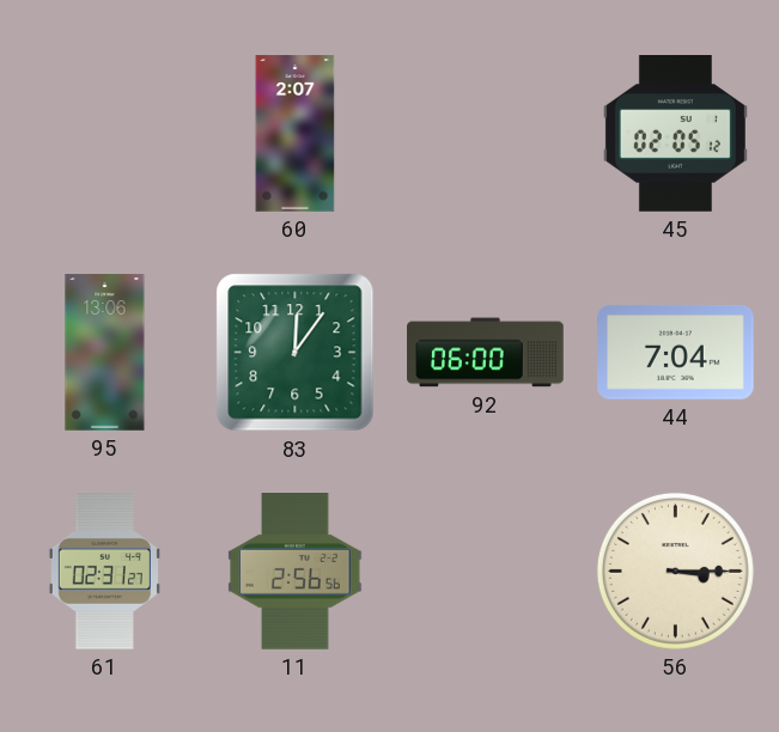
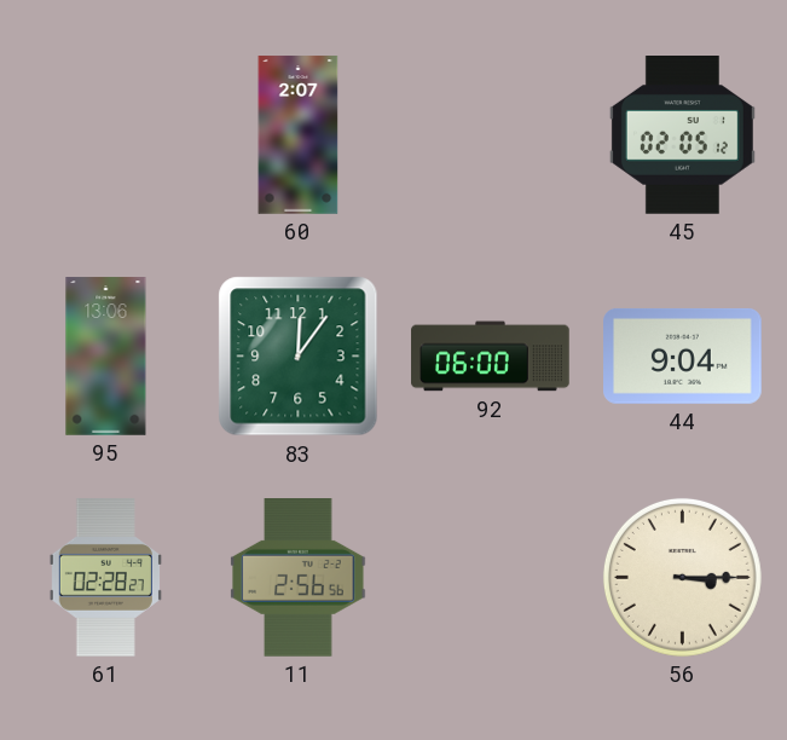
44: 7:04 -> 9:04 (683, 357)
61: 02:31 -> 02:28 (105, 578)
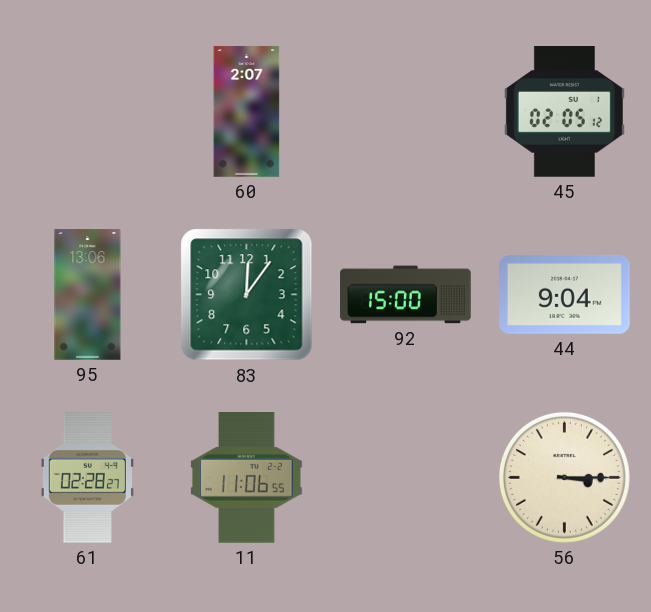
92: 06:00 -> 15:00 (406, 295)
11: 2:56 -> 11:06 (247, 478)
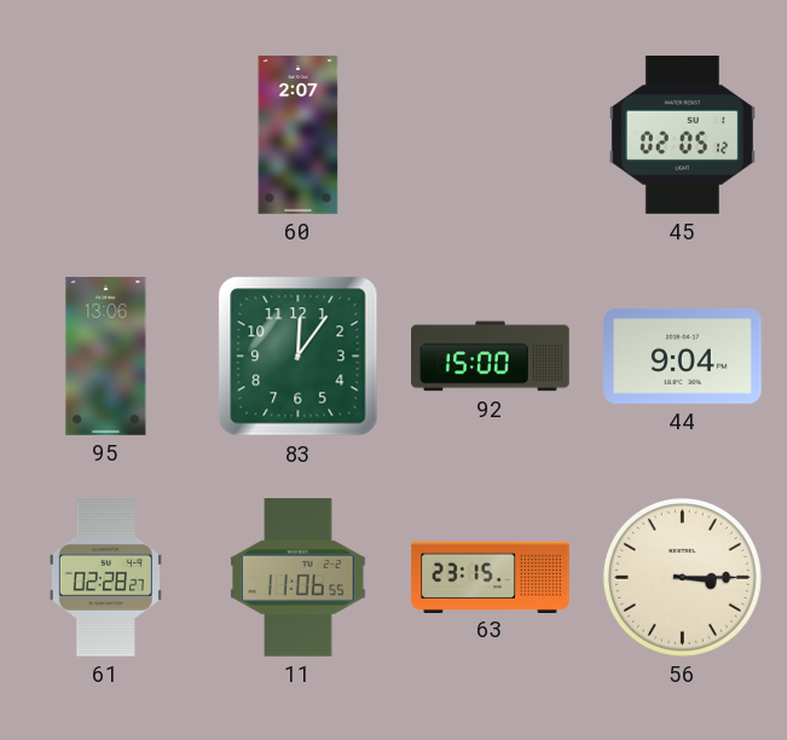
63: none -> 23:15 (491, 577)
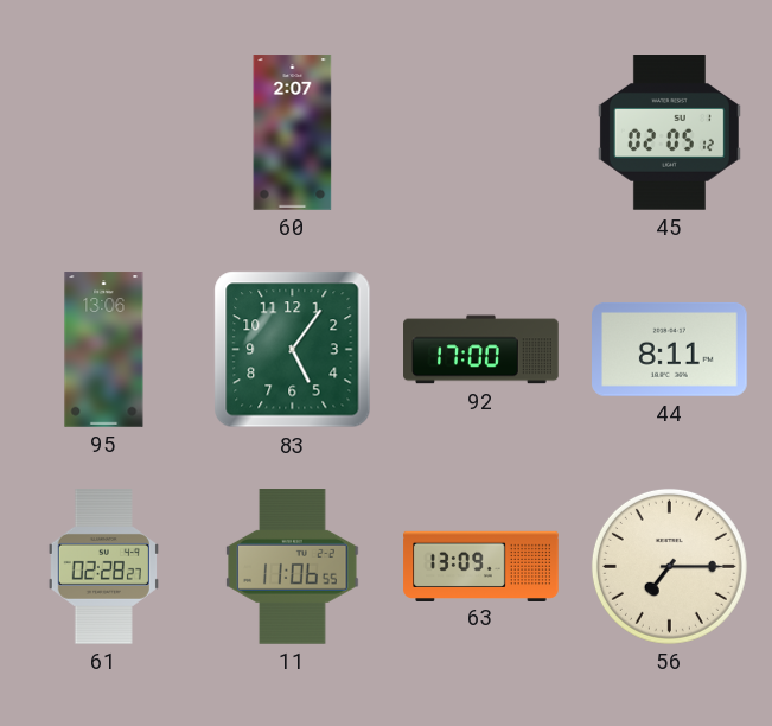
83: 12:06 -> 5:06 (293, 350)
92: 15:00 -> 17:00 (481, 350)
44: 9:04 -> 8:11 (670, 350)
63: 23:15 -> 13:09 (481, 566)
56: 3:15 -> 7:15 (669, 566)
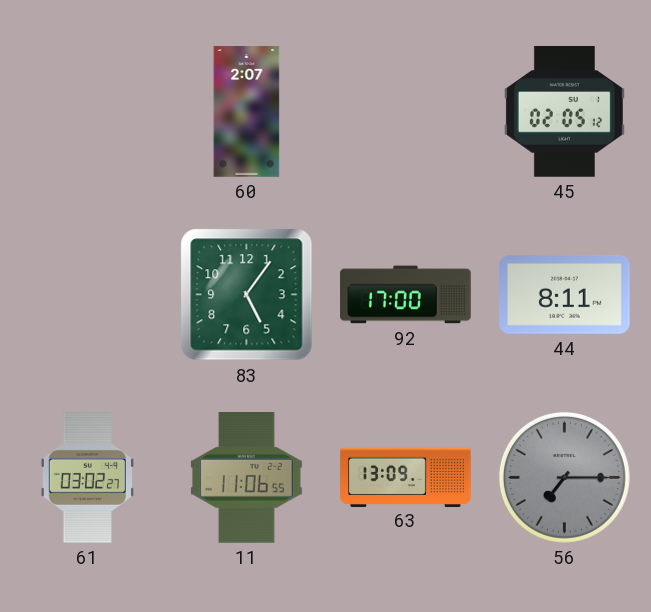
95: 13:06 -> none (104, 350)
61: 02:28 -> 03:02 (87, 478)
56 dial: cream -> grey (564, 477)
